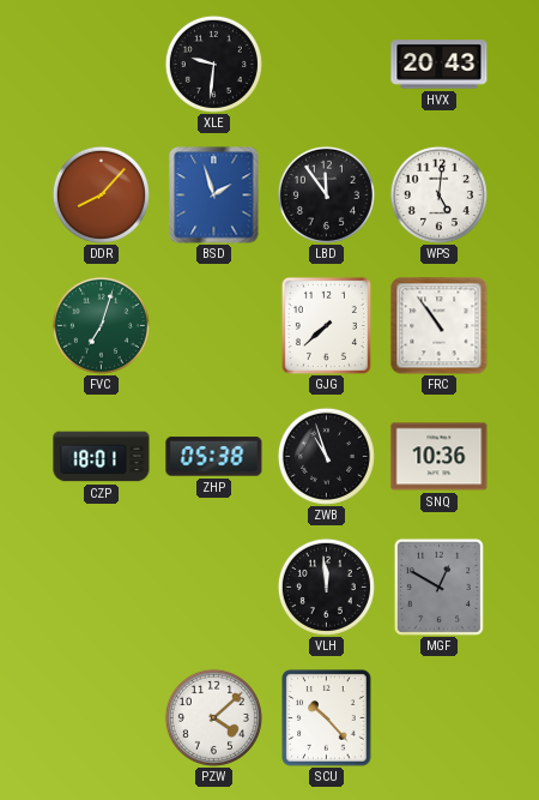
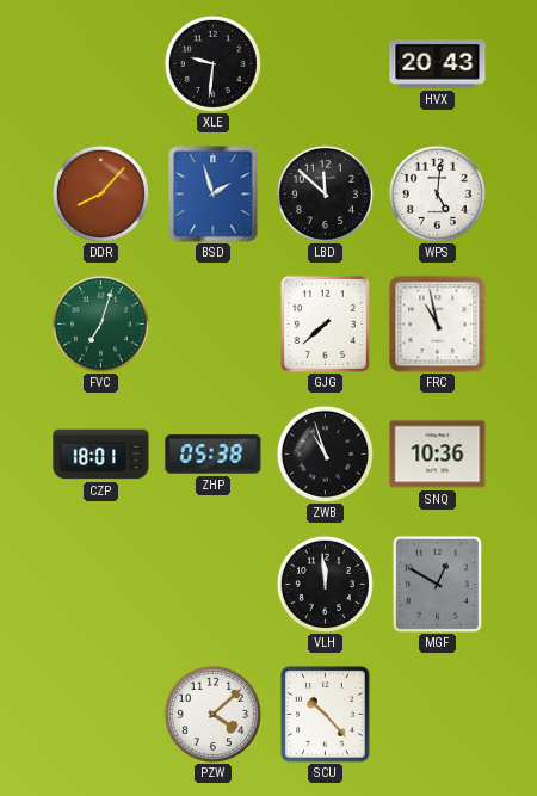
LBD: 11:54 -> 11:52 (325, 193)
FRC: 10:54 -> 10:58 (438, 325)
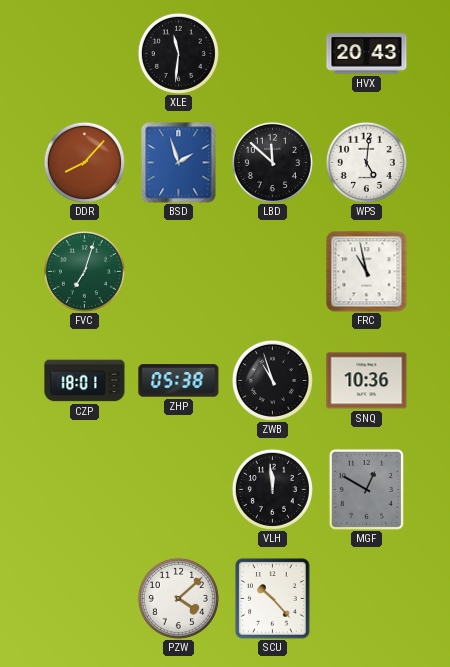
XLE: 9:31 -> 11:31 (178, 53)
GJG: 7:38 -> none (325, 323)
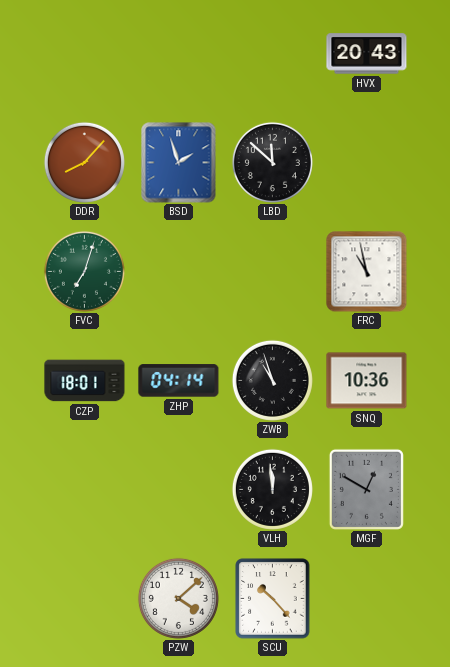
XLE: 11:31 -> none (178, 53)
WPS: 5:01 -> none (366, 162)
ZHP: 05:38 -> 04:14 (179, 381)
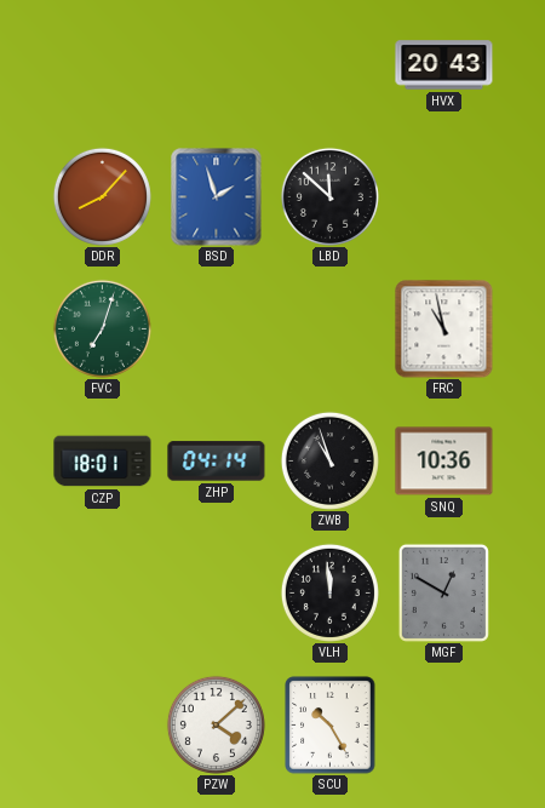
SCU: 10:23 -> 10:25 (331, 726)
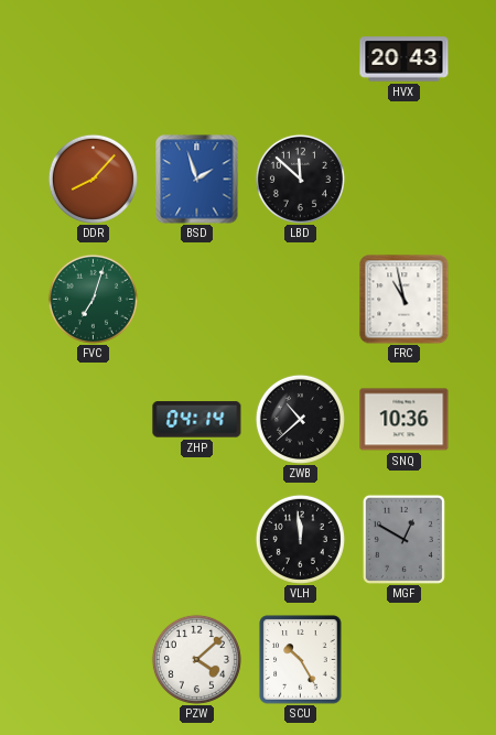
CZP: 18:01 -> none (103, 462)
ZWB: 10:57 -> 10:38 (300, 419)
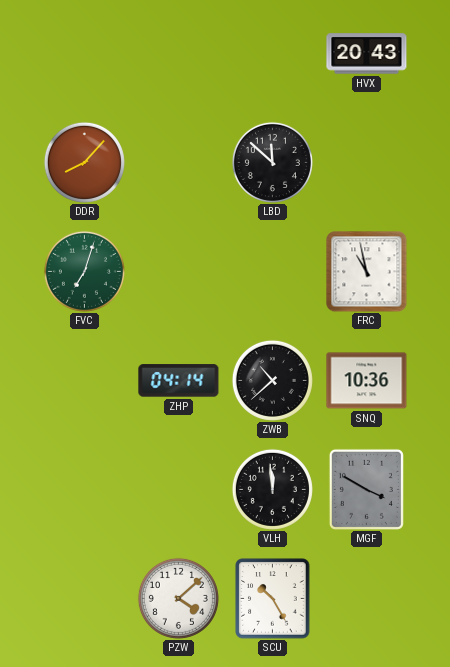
BSD: 1:57 -> none (197, 180)
MGF: 12:50 -> 3:50 (366, 489)
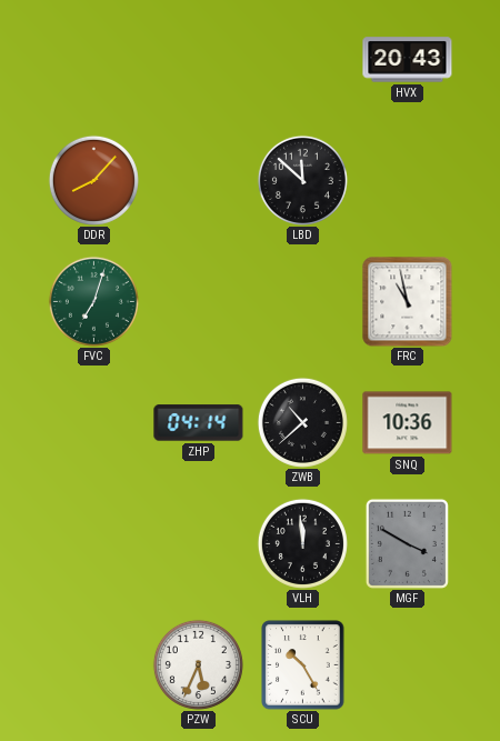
PZW: 4:08 -> 5:34 (198, 664)
